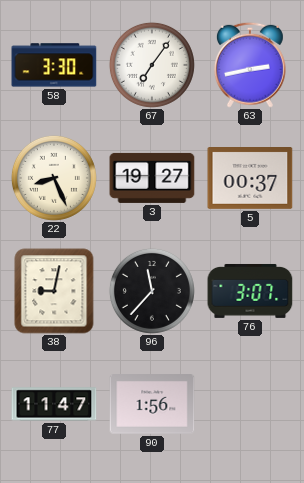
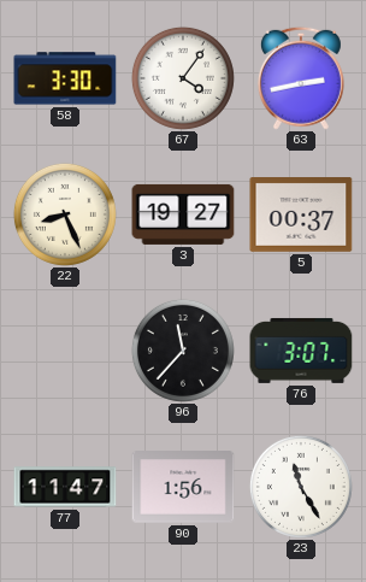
67: 7:06 -> 4:06 (183, 78)
38: 9:02 -> none (54, 291)
23: none -> 11:25 (301, 487)
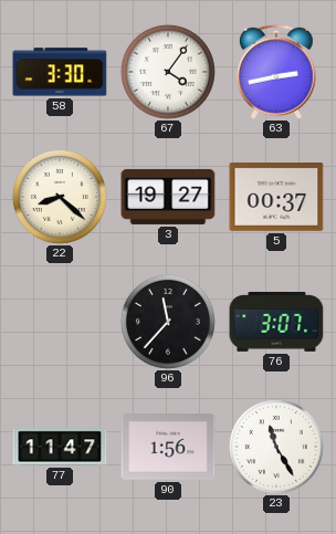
22: 8:26 -> 8:22 (60, 197)
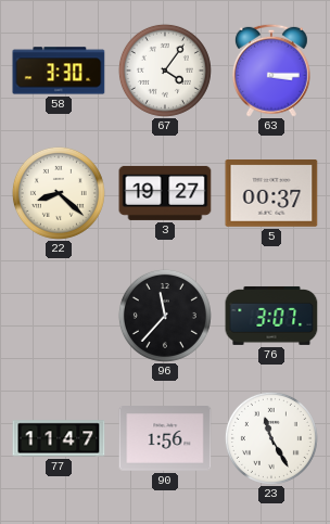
63: 2:43 -> 3:15 (271, 71)
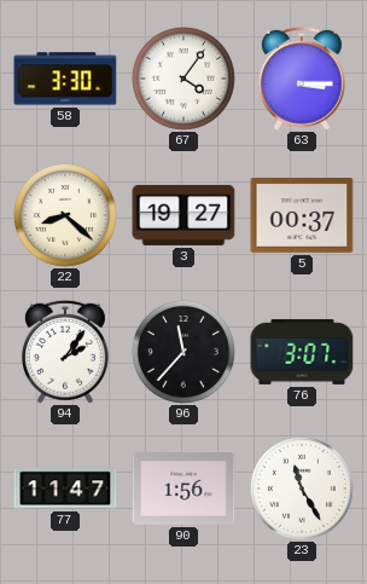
94: none -> 2:06 (65, 352)
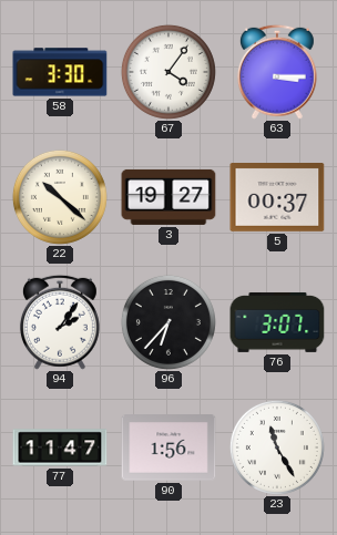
22: 8:22 -> 10:22 (60, 197)
96: 11:37 -> 6:37 (168, 322)
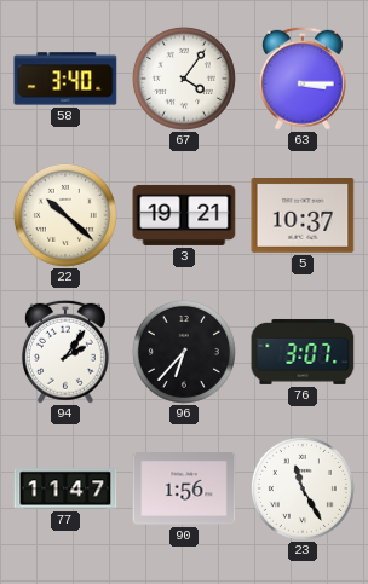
58: 3:30 -> 3:40 (65, 79)
3: 19:27 -> 19:21 (184, 215)
5: 00:37 -> 10:37 (303, 216)
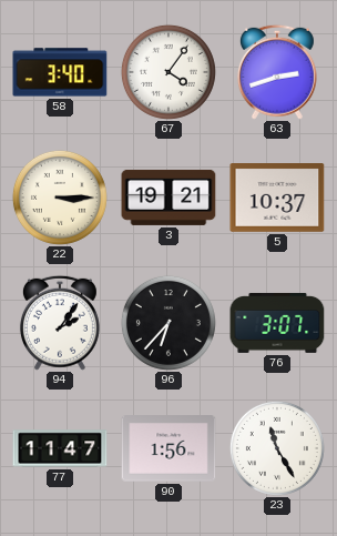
63: 3:15 -> 2:42 (277, 72)
22: 10:22 -> 3:15 (60, 198)
